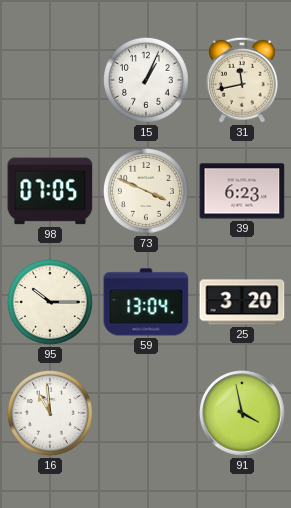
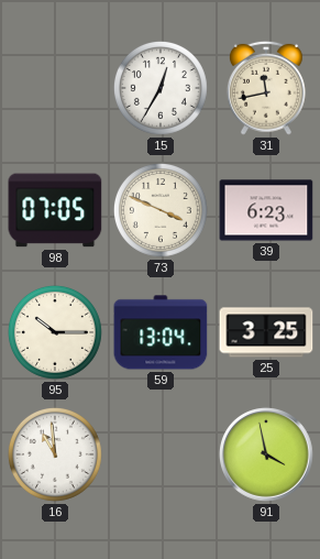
15: 1:04 -> 12:35 (161, 88)
25: 3:20 -> 3:25 (266, 332)
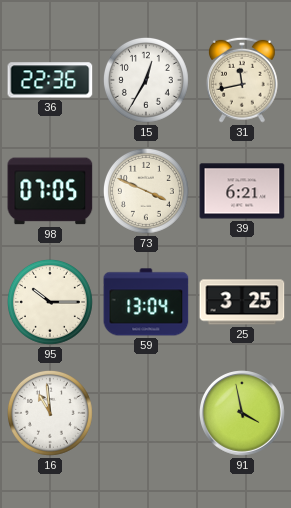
36: none -> 22:36 (50, 80)
39: 6:23 -> 6:21 (242, 191)
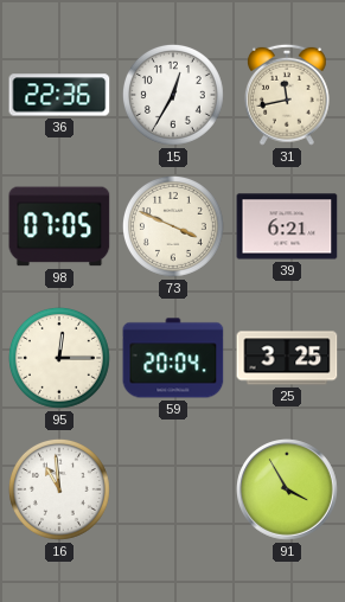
95: 10:15 -> 12:15 (59, 358)
59: 13:04 -> 20:04 (173, 358)
91: 3:58 -> 3:55 (288, 491)
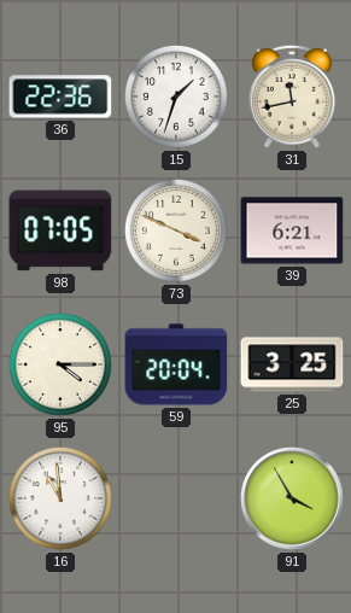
15: 12:35 -> 1:33 (176, 97)
95: 12:15 -> 4:15 (60, 364)
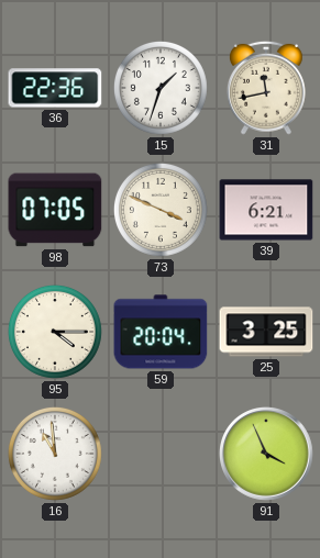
91: 3:55 -> 3:56 (267, 455)
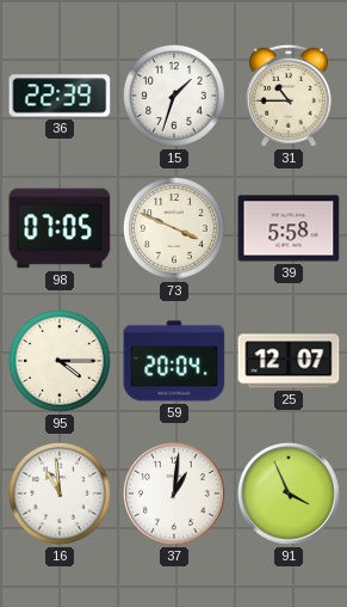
36: 22:36 -> 22:39 (60, 96)
31: 11:43 -> 10:45 (289, 96)
39: 6:21 -> 5:58 (289, 228)
25: 3:25 -> 12:07 (289, 361)
37: none -> 1:01 (175, 495)
